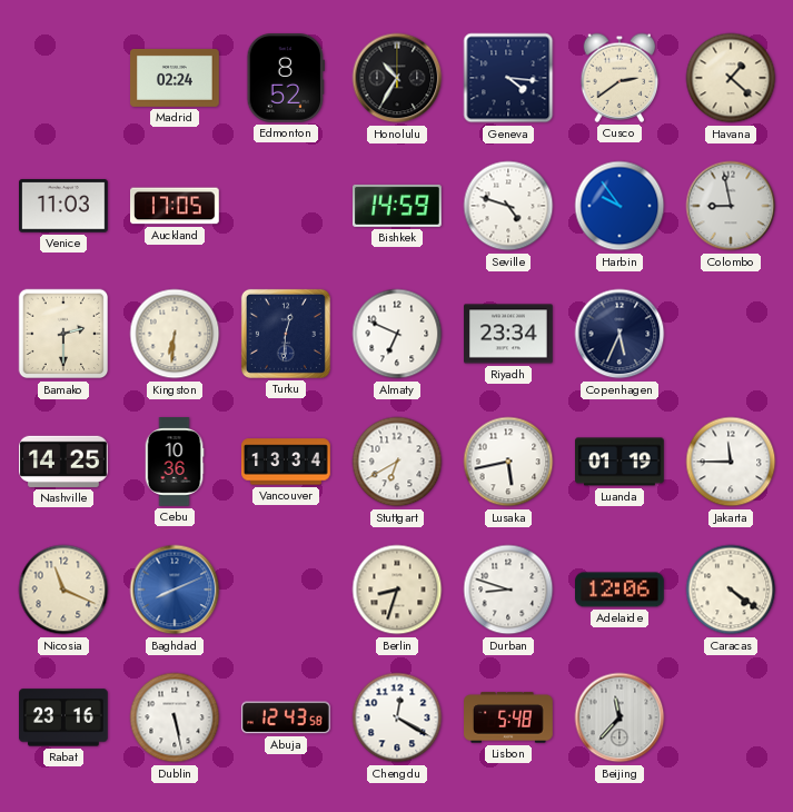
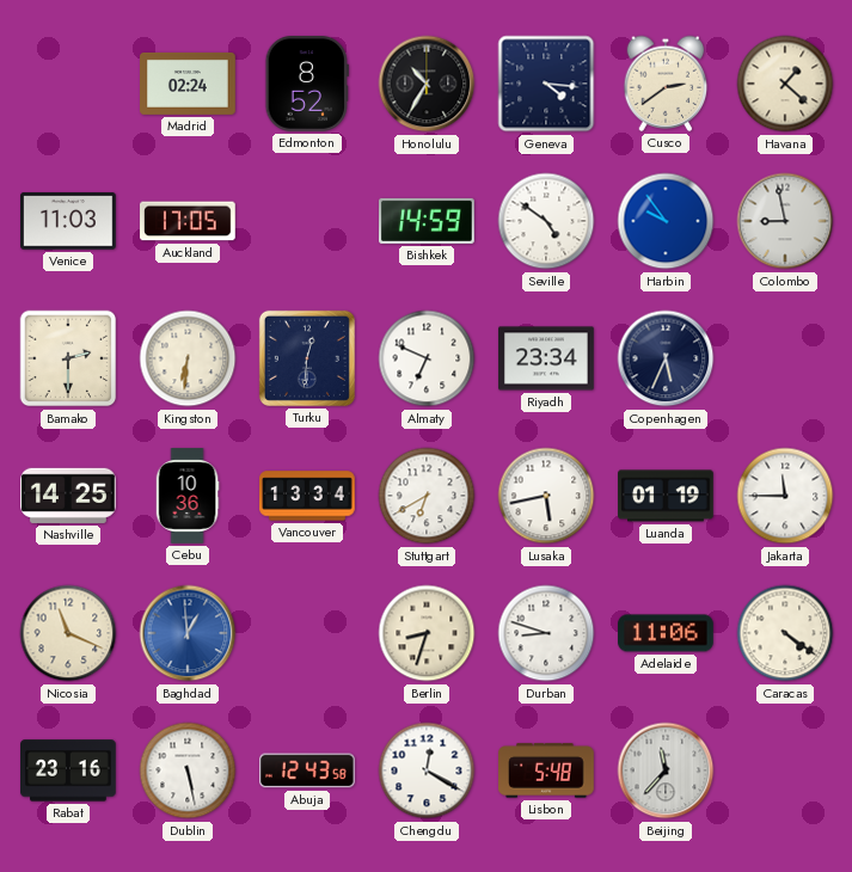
Seville: 4:48 -> 4:51 (546, 221)
Baghdad: 8:11 -> 12:59 (188, 633)
Adelaide: 12:06 -> 11:06 (667, 633)
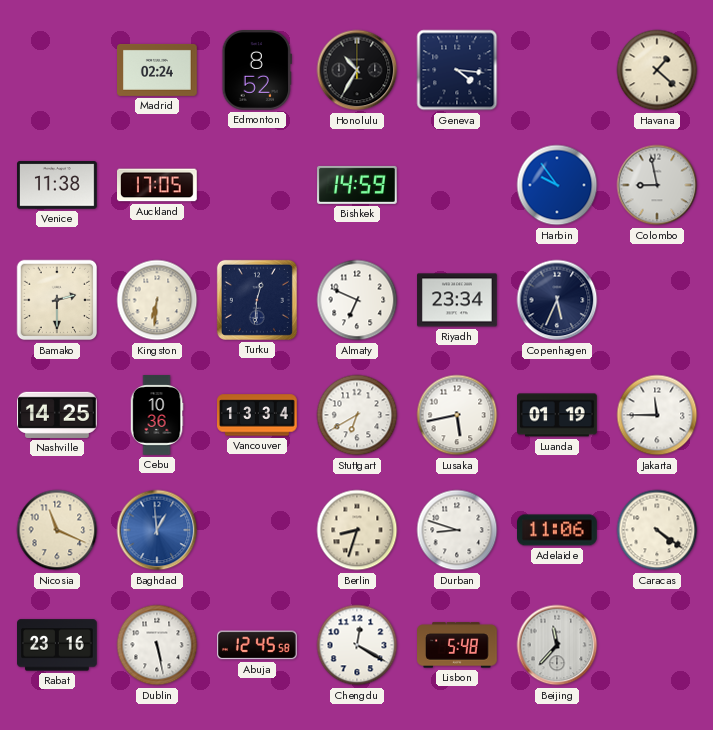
Cusco: 2:39 -> none (666, 84)
Venice: 11:03 -> 11:38 (58, 185)
Seville: 4:51 -> none (546, 221)
Abuja: 12:43 -> 12:45 (258, 645)
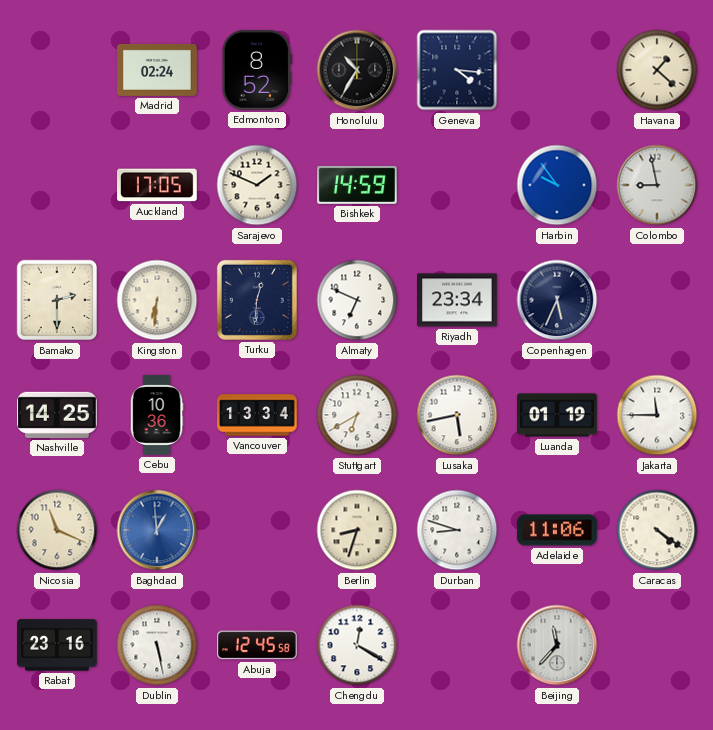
Venice: 11:38 -> none (58, 185)
Sarajevo: none -> 1:49 (257, 185)
Lisbon: 5:48 -> none (458, 645)
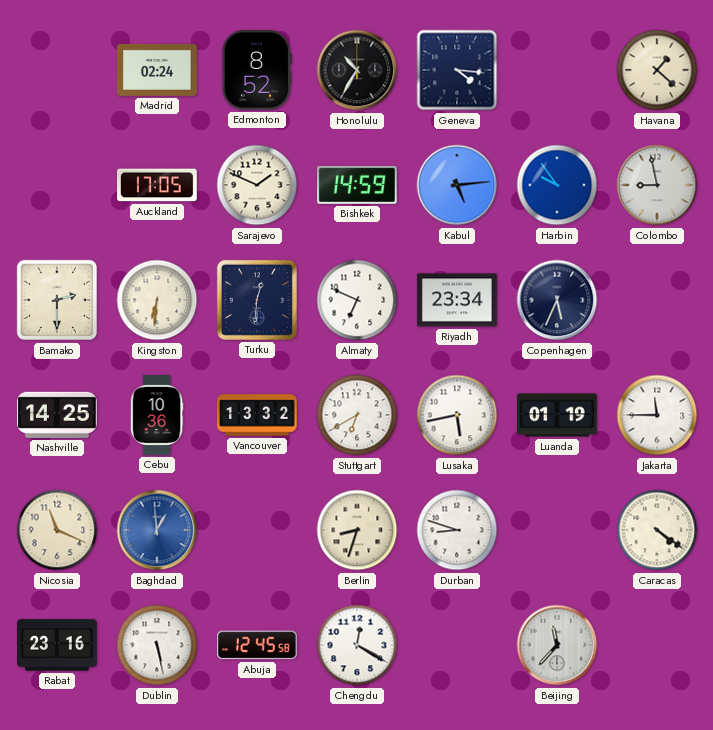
Kabul: none -> 5:14 (457, 185)
Vancouver: 13:34 -> 13:32 (258, 415)
Adelaide: 11:06 -> none (558, 530)
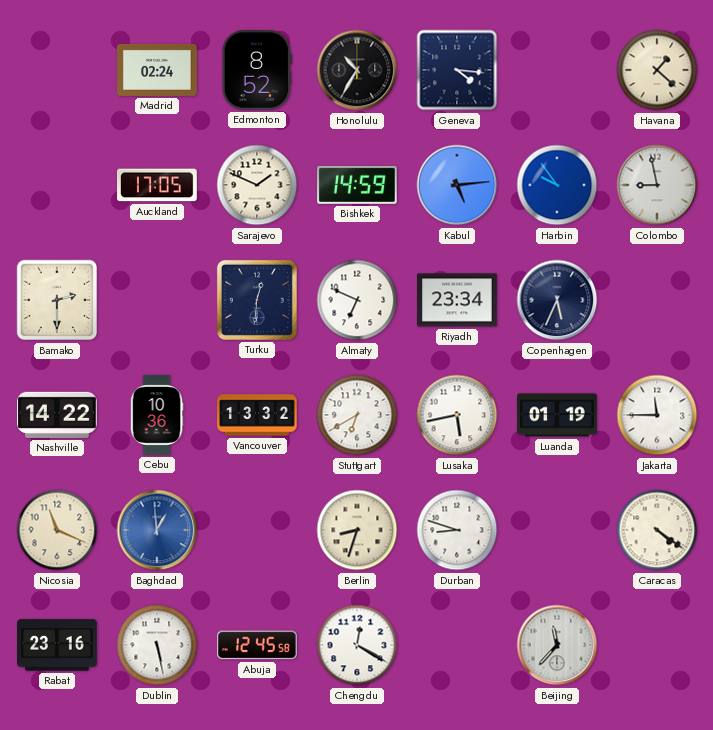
Kingston: 6:31 -> none (157, 300)
Nashville: 14:25 -> 14:22 (58, 415)
